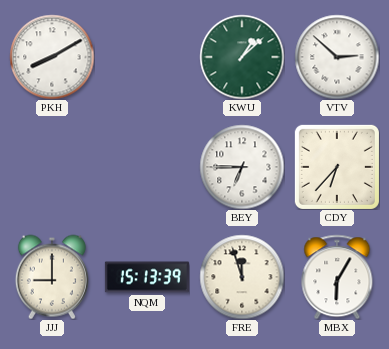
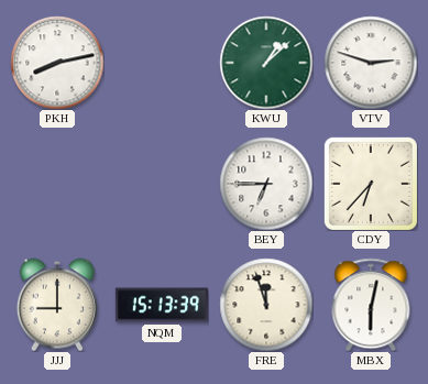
PKH: 8:10 -> 8:13 (57, 63)
VTV: 2:52 -> 2:48 (371, 63)
MBX: 6:05 -> 6:02 (371, 305)
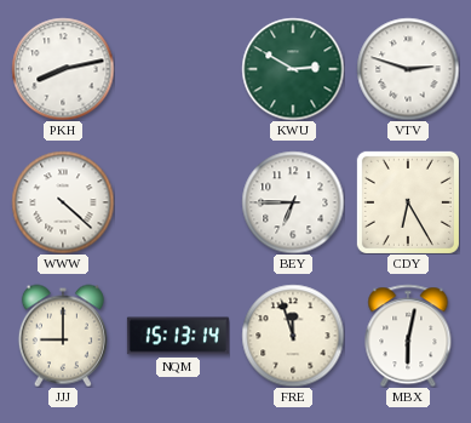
KWU: 1:08 -> 2:50 (293, 69)
WWW: none -> 4:22 (63, 202)
CDY: 6:37 -> 6:25 (408, 202)
NQM: 15:13:39 -> 15:13:14 (178, 336)
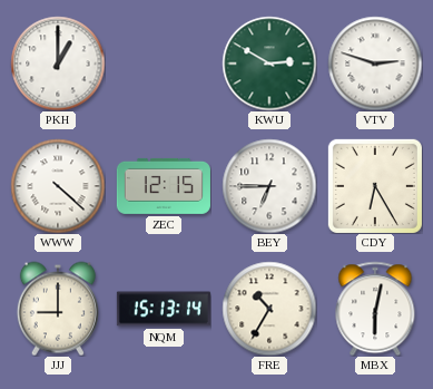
PKH: 8:13 -> 1:00 (58, 64)
ZEC: none -> 12:15 (164, 186)
FRE: 11:57 -> 10:35 (269, 309)
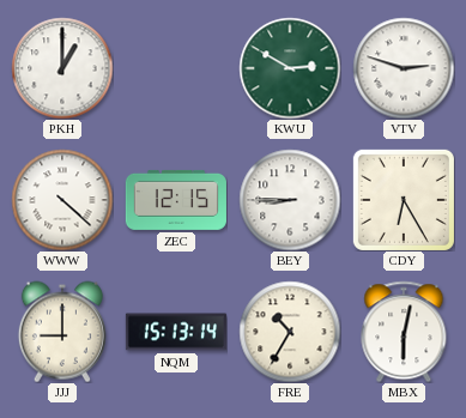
BEY: 6:45 -> 8:45 (290, 200)
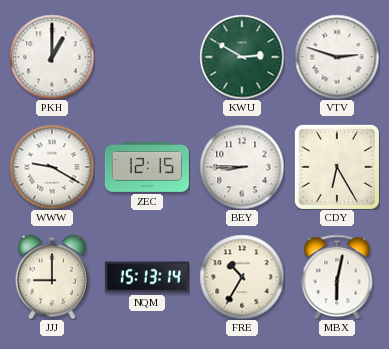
WWW: 4:22 -> 9:20 (52, 167)
